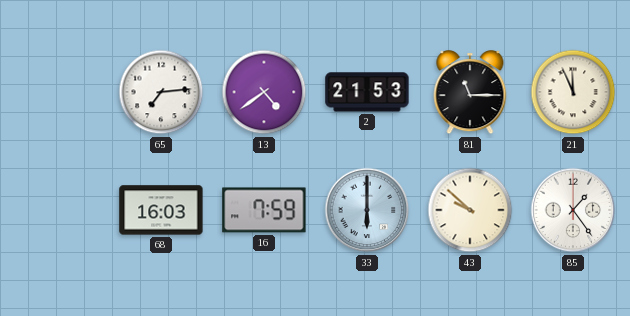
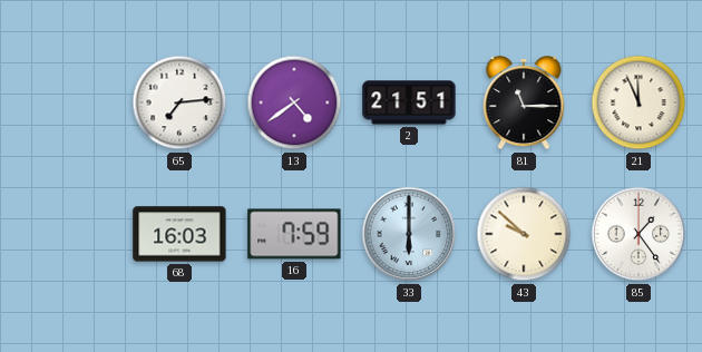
2: 21:53 -> 21:51 (409, 102)
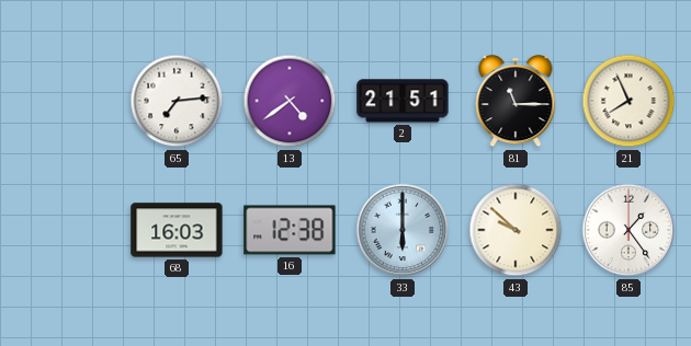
21: 11:56 -> 7:56 (628, 101)
16: 7:59 -> 12:38 (290, 230)
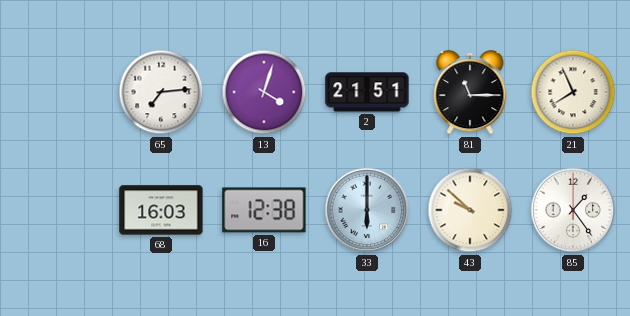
13: 4:39 -> 4:03 (264, 92)
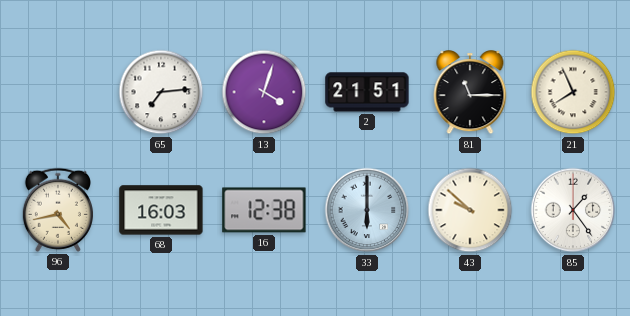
96: none -> 4:43 (58, 210)
